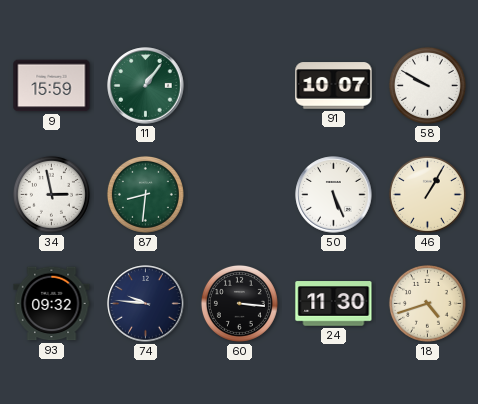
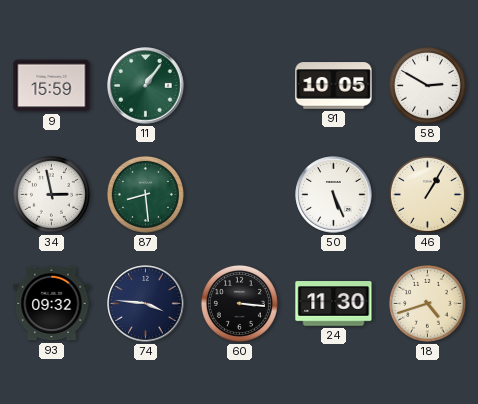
91: 10:07 -> 10:05 (334, 86)
58: 9:50 -> 2:50 (427, 85)
87: 8:31 -> 8:29 (145, 194)
74: 9:46 -> 3:46 (146, 304)
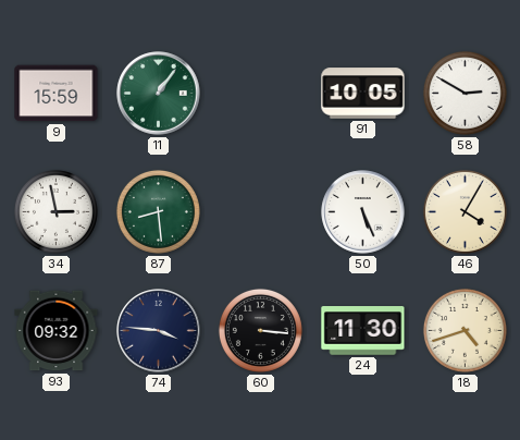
46: 1:05 -> 4:05 (465, 211)
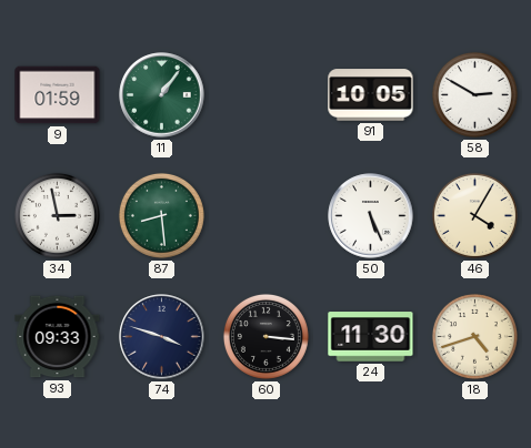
9: 15:59 -> 01:59 (58, 95)
93: 09:32 -> 09:33 (58, 337)
74: 3:46 -> 3:48 (162, 337)
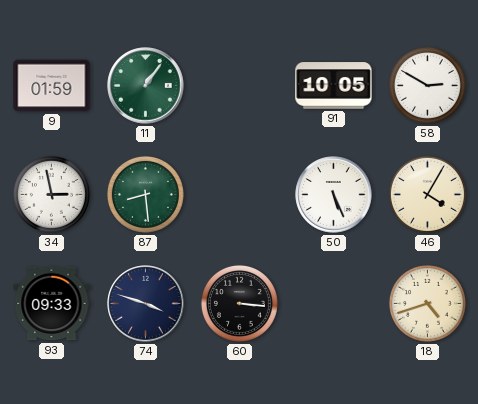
24: 11:30 -> none (371, 337)
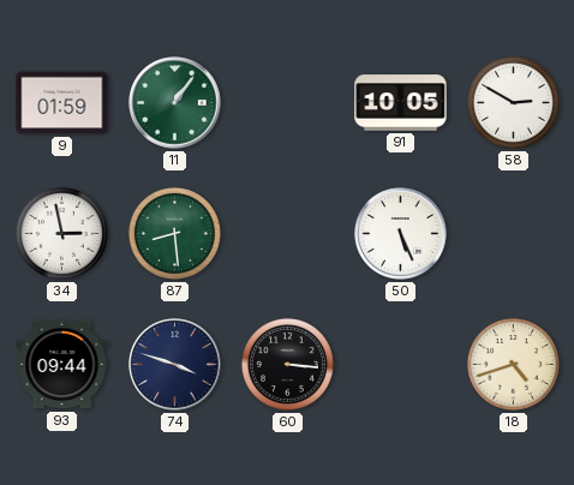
46: 4:05 -> none (427, 194)
93: 09:33 -> 09:44 (62, 365)
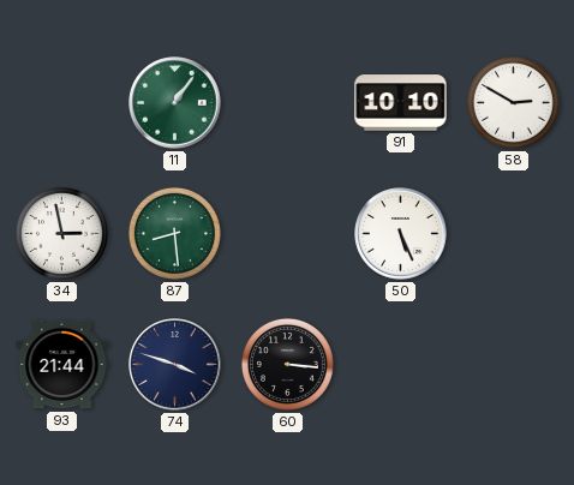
9: 01:59 -> none (62, 103)
91: 10:05 -> 10:10 (401, 103)
93: 09:44 -> 21:44 (62, 365)
18: 4:42 -> none (513, 364)
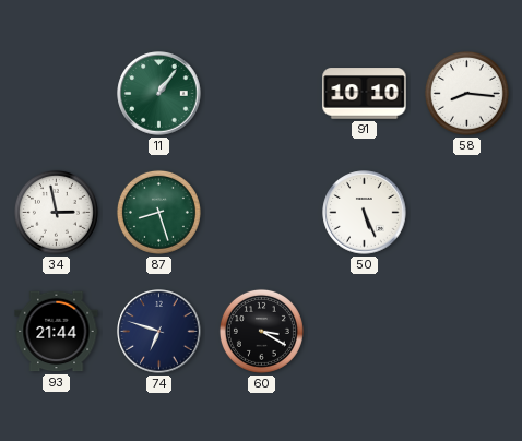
58: 2:50 -> 8:16 (466, 93)
87: 8:29 -> 8:27 (158, 212)
74: 3:48 -> 6:48 (159, 332)
60: 3:16 -> 3:20 (261, 331)
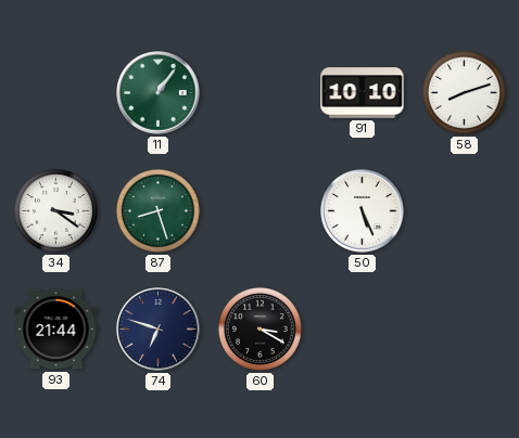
58: 8:16 -> 8:12 (464, 92)
34: 2:58 -> 3:21 (55, 210)
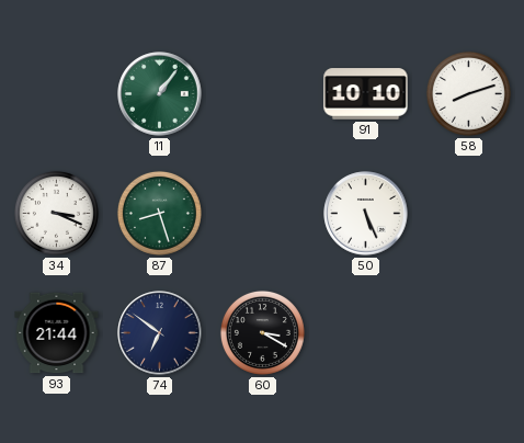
34: 3:21 -> 3:19 (56, 213)
74: 6:48 -> 6:51 (160, 333)
